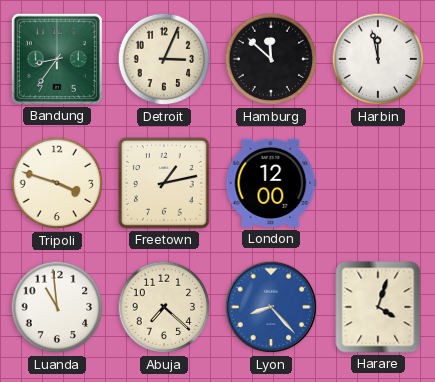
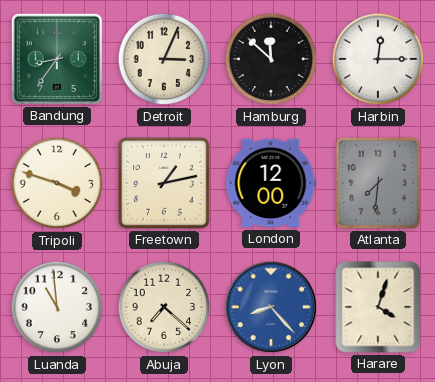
Harbin: 11:58 -> 12:15 (378, 59)
Atlanta: none -> 7:31 (378, 183)
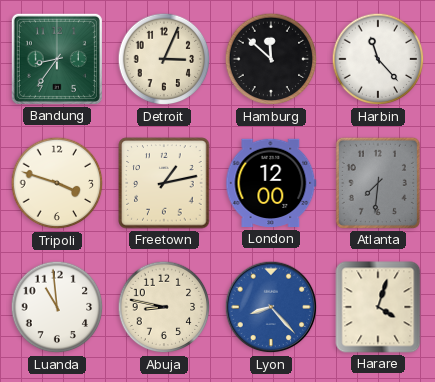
Harbin: 12:15 -> 11:23 (378, 59)
Abuja: 7:22 -> 8:47 (164, 307)
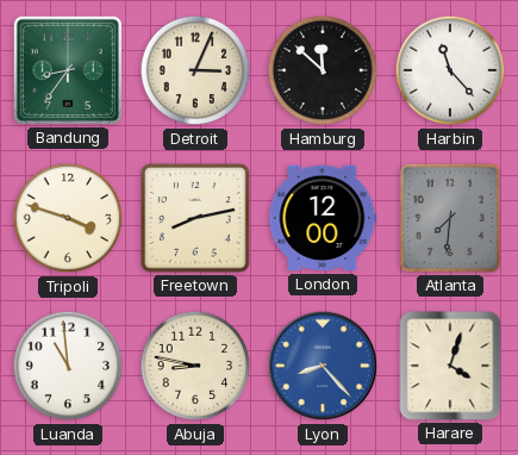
Freetown: 1:13 -> 8:13 (195, 218)
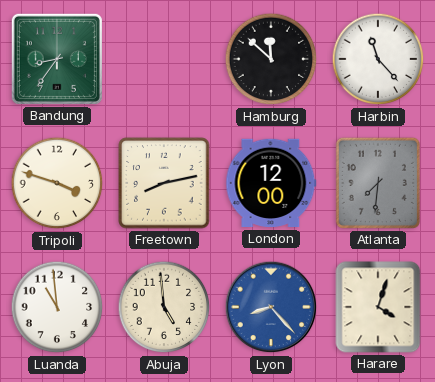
Detroit: 3:04 -> none (195, 70)
Abuja: 8:47 -> 4:59 (164, 307)
